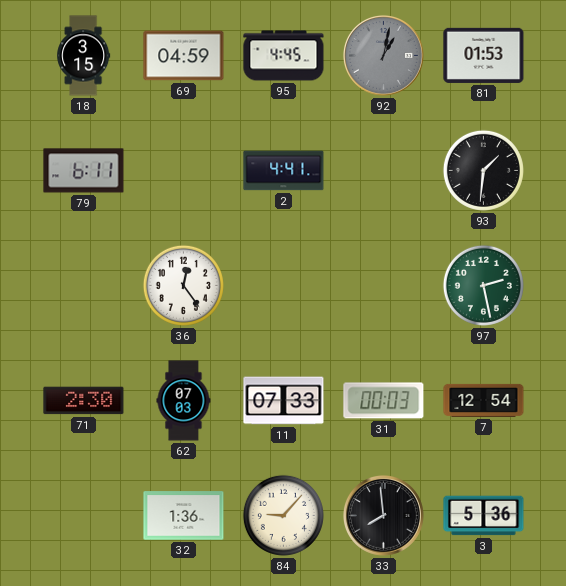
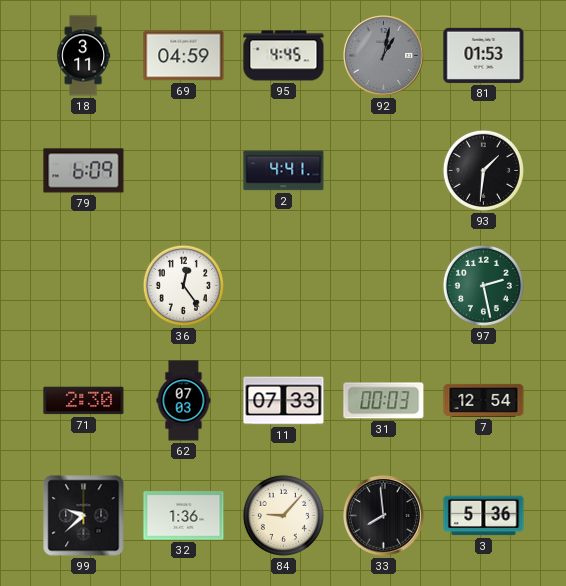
18: 3:15 -> 3:11 (84, 56)
79: 6:11 -> 6:09 (84, 171)
99: none -> 9:38 (84, 516)
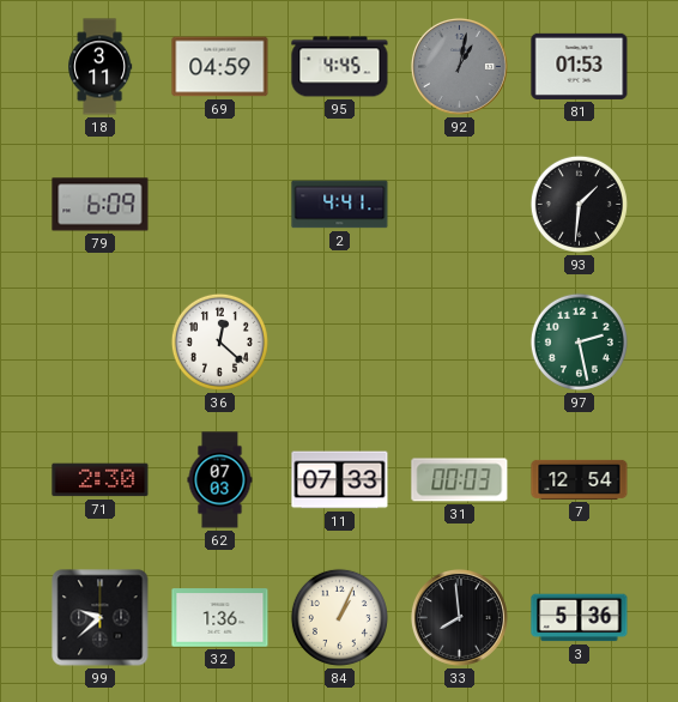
36: 12:24 -> 12:22 (219, 341)
84: 9:07 -> 1:04 (339, 617)
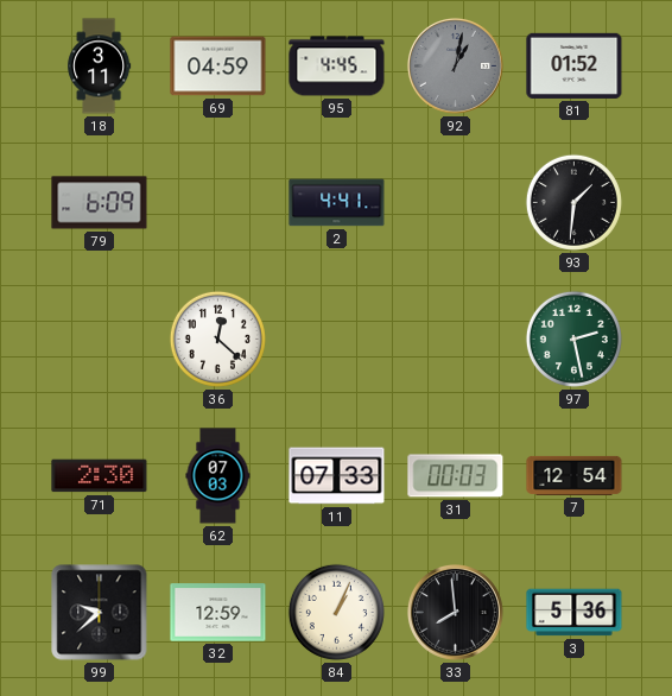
81: 01:53 -> 01:52 (575, 65)
32: 1:36 -> 12:59 (218, 613)
